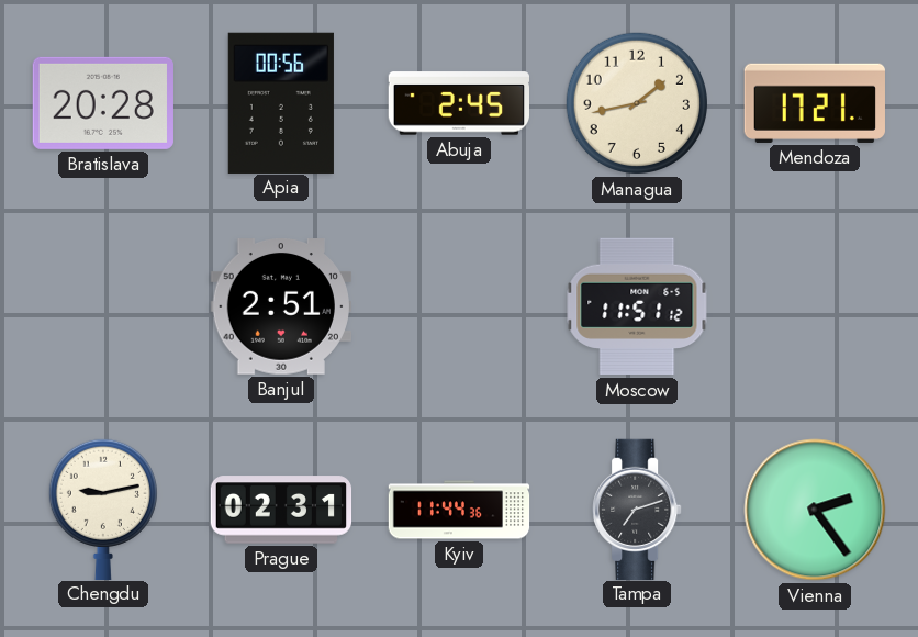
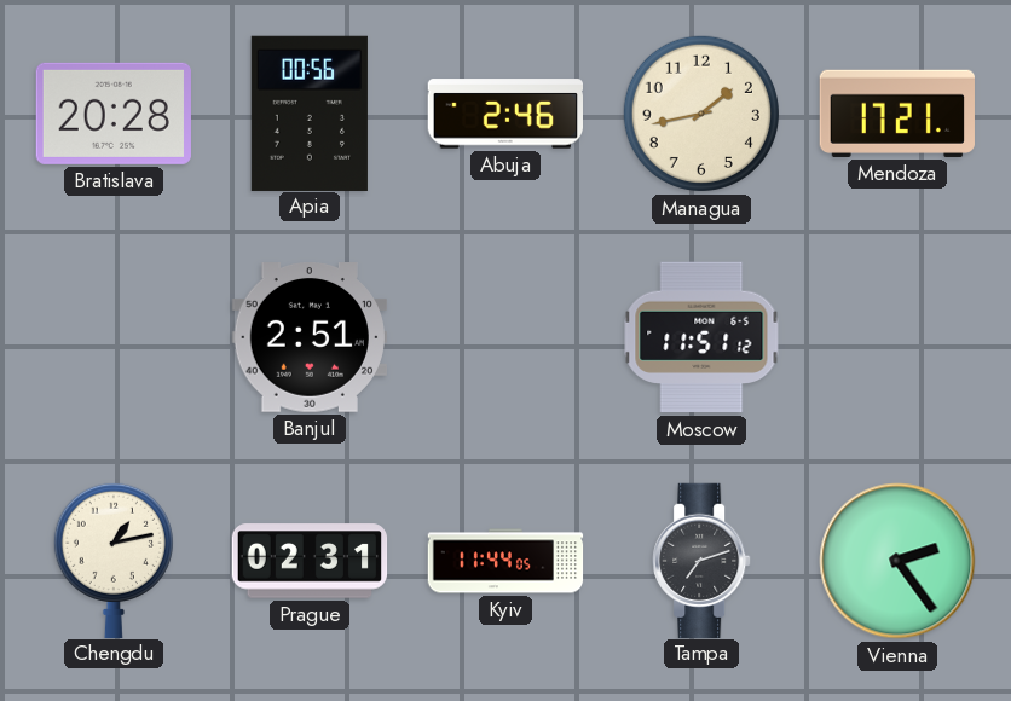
Abuja: 2:45 -> 2:46 (504, 114)
Chengdu: 9:13 -> 1:13 (114, 560)
Kyiv: 11:44:36 -> 11:44:05 (505, 561)
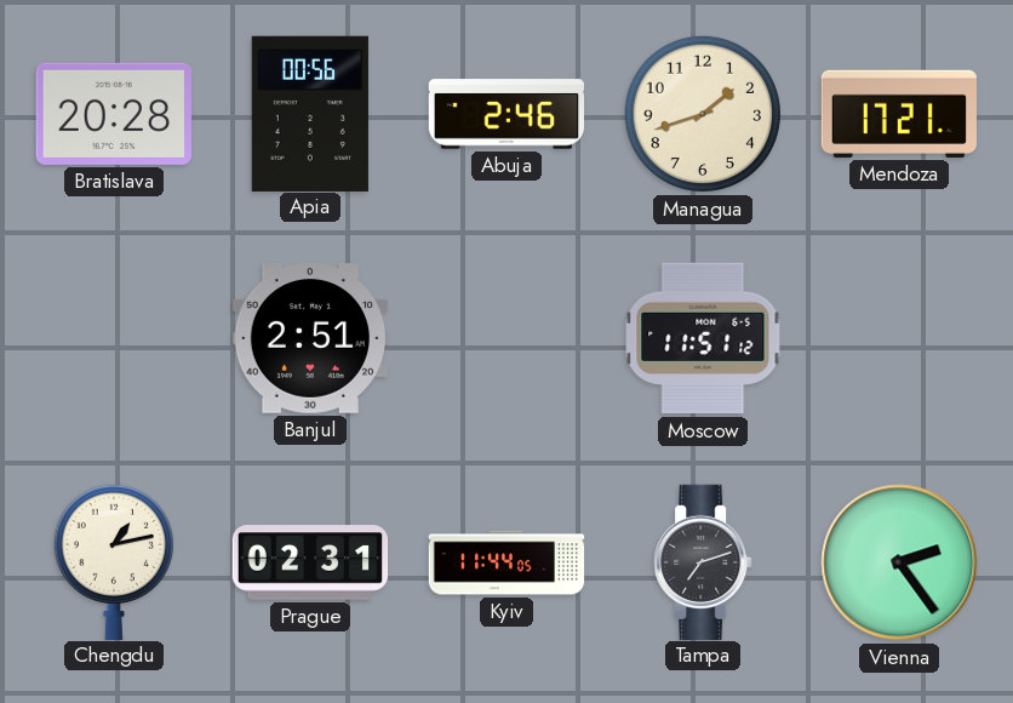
Managua: 1:43 -> 1:42 (703, 114)
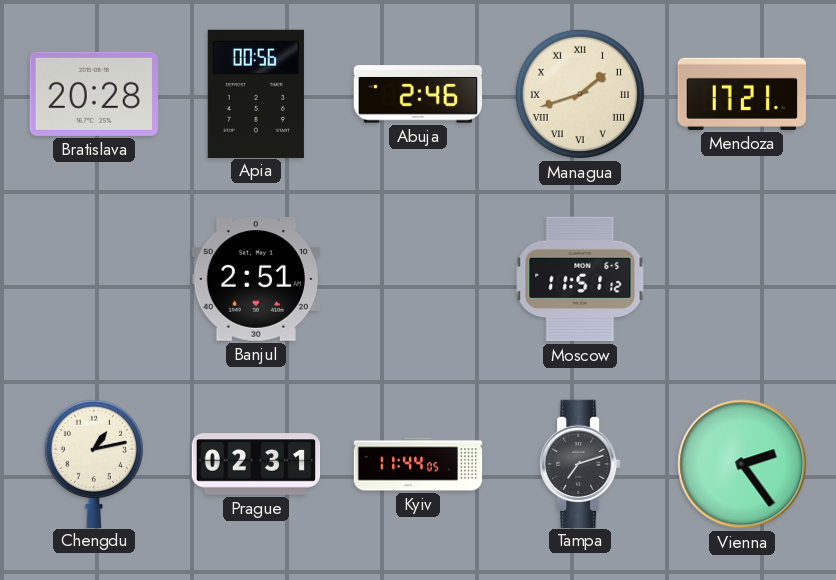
Managua numerals: Arabic -> Roman (580, 94)
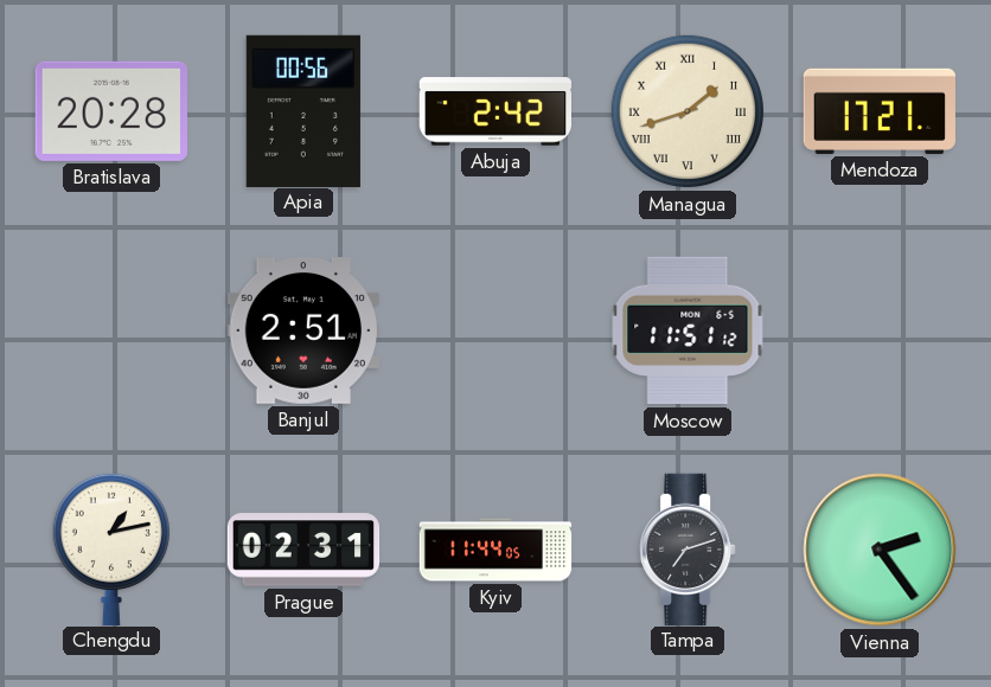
Abuja: 2:46 -> 2:42 (494, 111)
